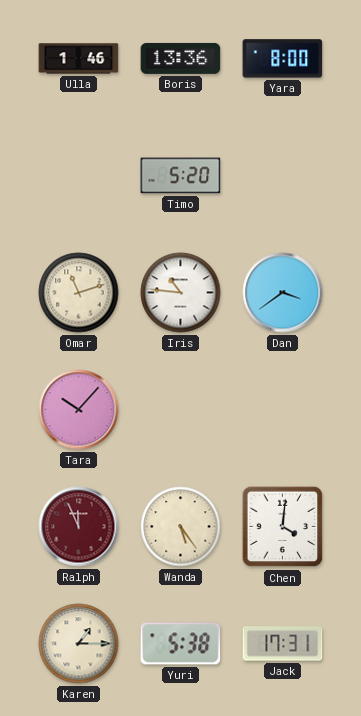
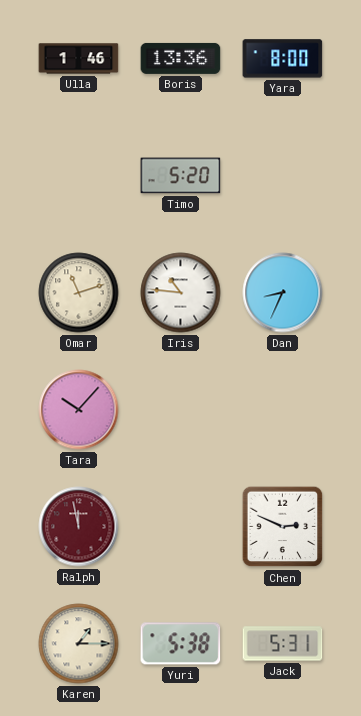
Dan: 3:39 -> 8:34 (283, 293)
Ralph: 11:56 -> 11:58 (79, 527)
Wanda: 5:24 -> none (181, 527)
Chen: 4:01 -> 2:49 (283, 527)
Jack: 17:31 -> 5:31 (283, 644)
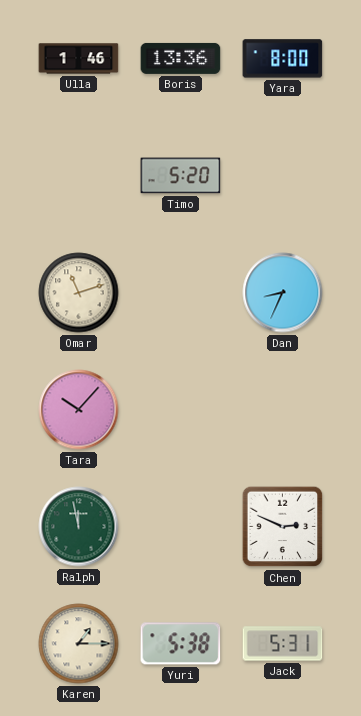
Iris: 10:46 -> none (181, 293)
Ralph dial: burgundy -> green (79, 527)
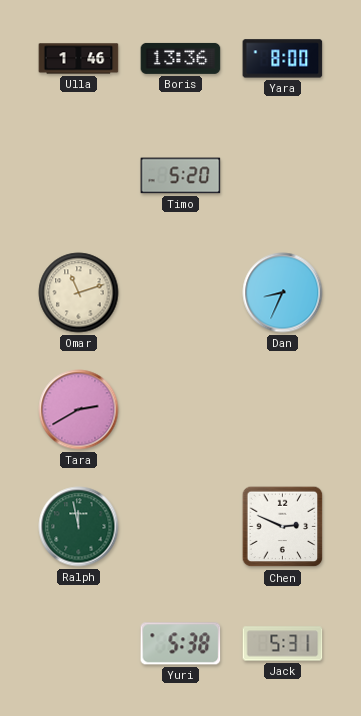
Tara: 10:07 -> 2:40 (79, 410)
Karen: 1:15 -> none (79, 644)
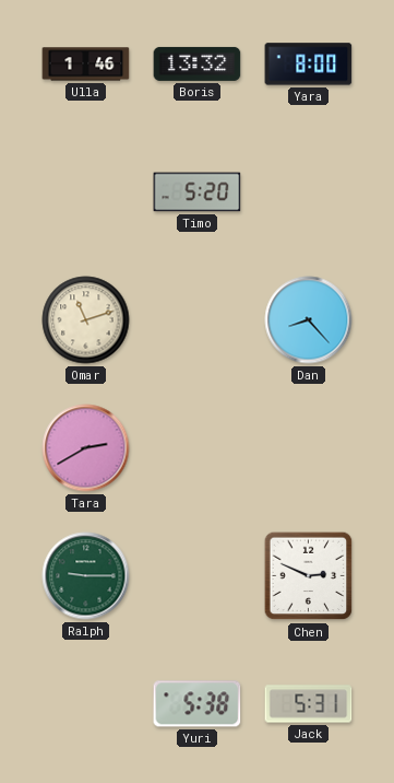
Boris: 13:36 -> 13:32 (198, 63)
Dan: 8:34 -> 8:23 (309, 320)
Ralph: 11:58 -> 9:15 (86, 576)
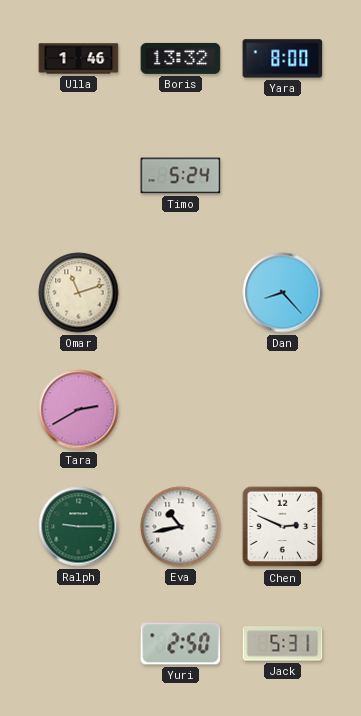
Timo: 5:20 -> 5:24 (181, 176)
Eva: none -> 10:43 (181, 527)
Yuri: 5:38 -> 2:50 (181, 644)
